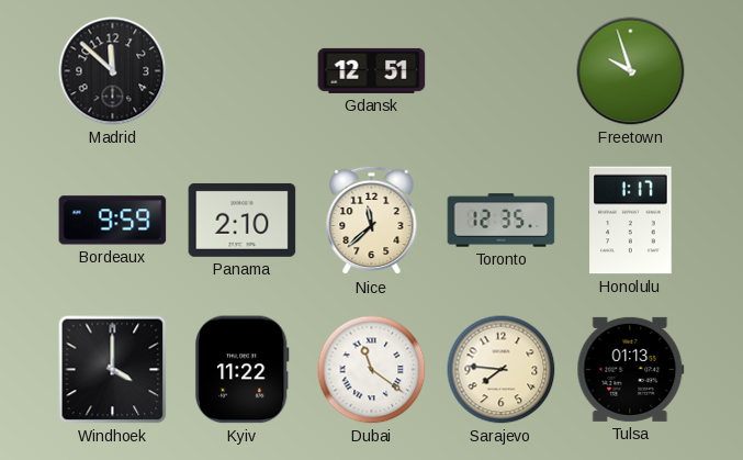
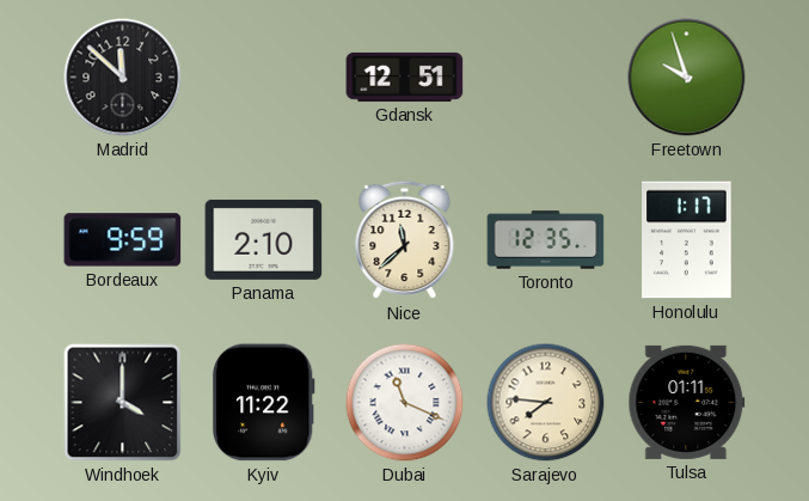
Dubai: 11:21 -> 11:19 (405, 403)
Tulsa: 01:13 -> 01:11 (687, 402)
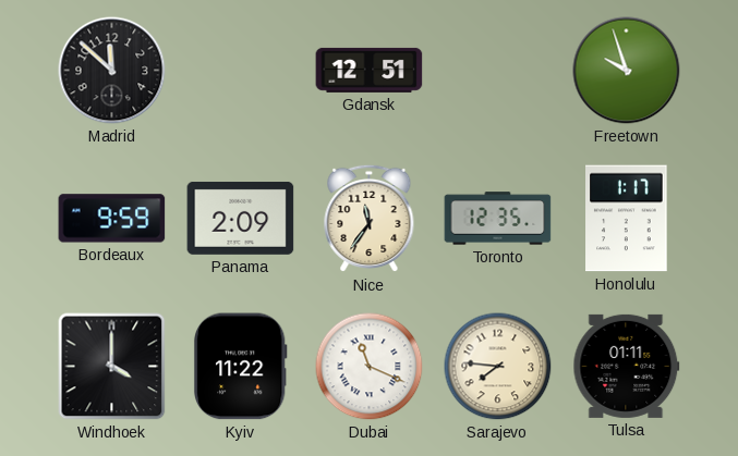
Panama: 2:10 -> 2:09 (241, 218)
Nice: 11:38 -> 11:36 (370, 219)
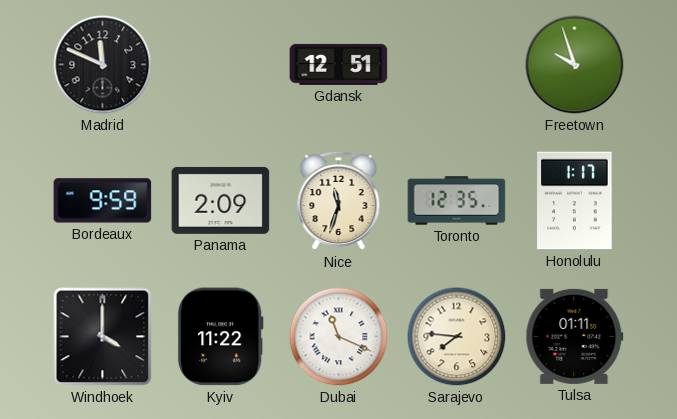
Madrid: 11:52 -> 11:49 (103, 65)
Nice: 11:36 -> 11:33 (339, 201)
